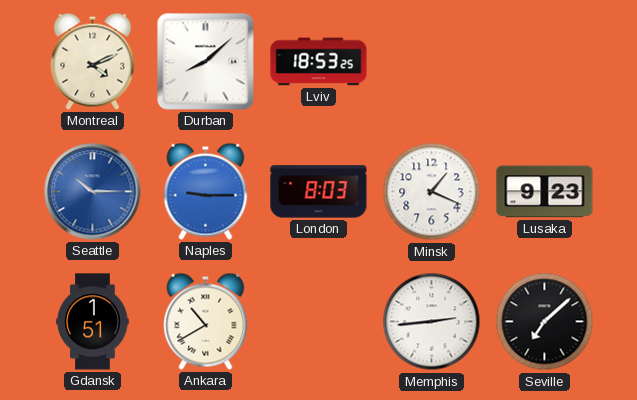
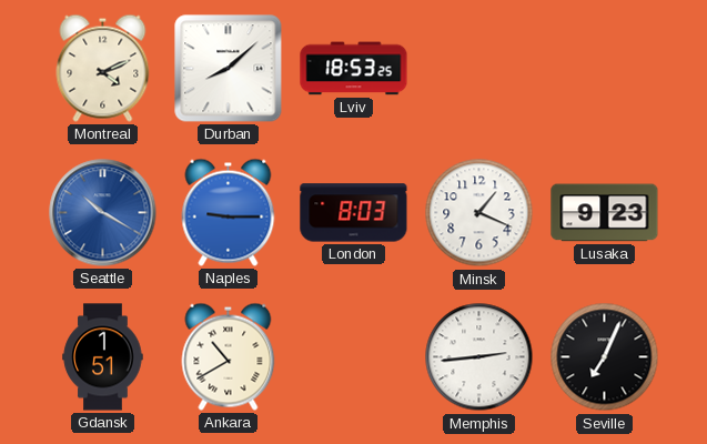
Seattle: 10:15 -> 10:20 (103, 213)
Seville: 7:08 -> 7:04 (605, 357)
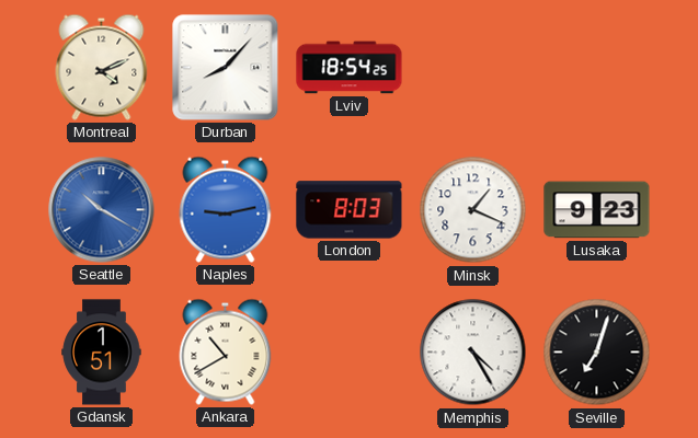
Durban: 8:08 -> 8:07 (226, 68)
Lviv: 18:53 -> 18:54 (350, 68)
Naples: 9:15 -> 9:13 (226, 209)
Memphis: 2:44 -> 4:25 (473, 353)
Seville: 7:04 -> 7:03 (597, 353)
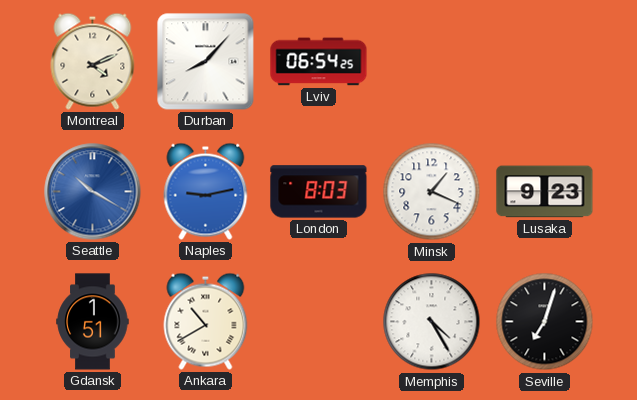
Lviv: 18:54 -> 06:54 (319, 62)
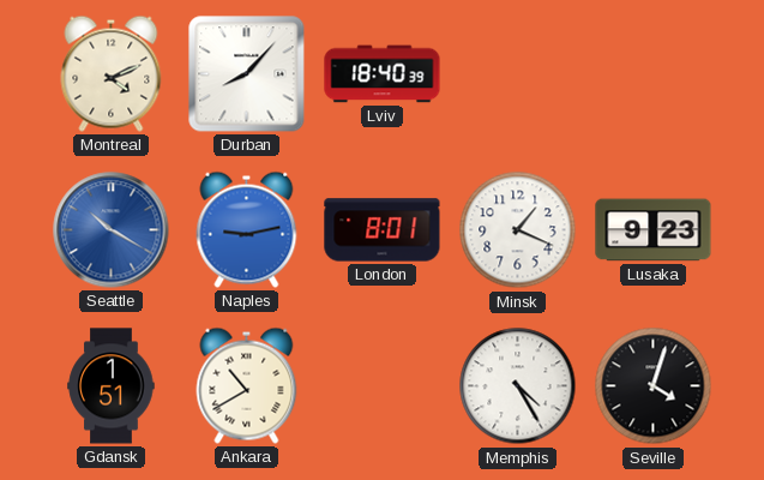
Lviv: 06:54 -> 18:40 (383, 74)
London: 8:03 -> 8:01 (383, 230)
Seville: 7:03 -> 4:03 (654, 386)
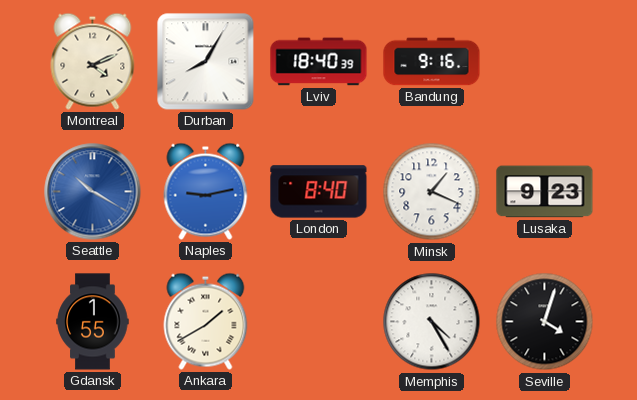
Durban: 8:07 -> 8:05 (206, 62)
Bandung: none -> 9:16 (432, 62)
London: 8:01 -> 8:40 (319, 192)
Gdansk: 1:51 -> 1:55 (93, 322)
Ankara: 10:40 -> 1:40 (206, 321)
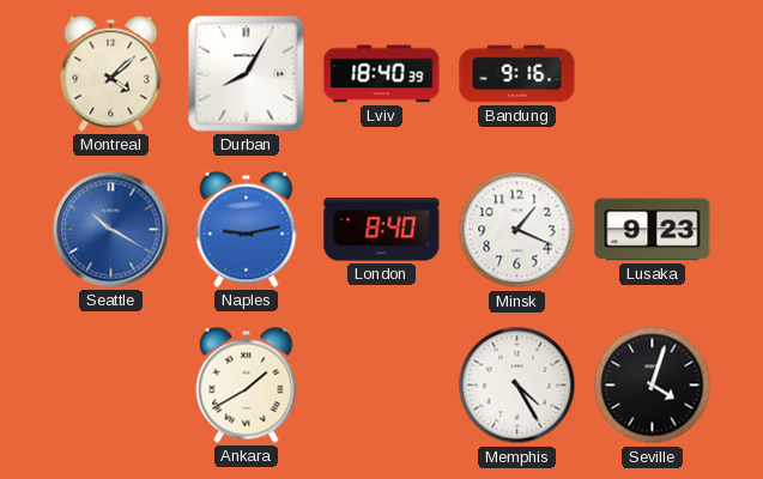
Montreal: 4:11 -> 4:08 (111, 73)
Gdansk: 1:55 -> none (93, 322)
